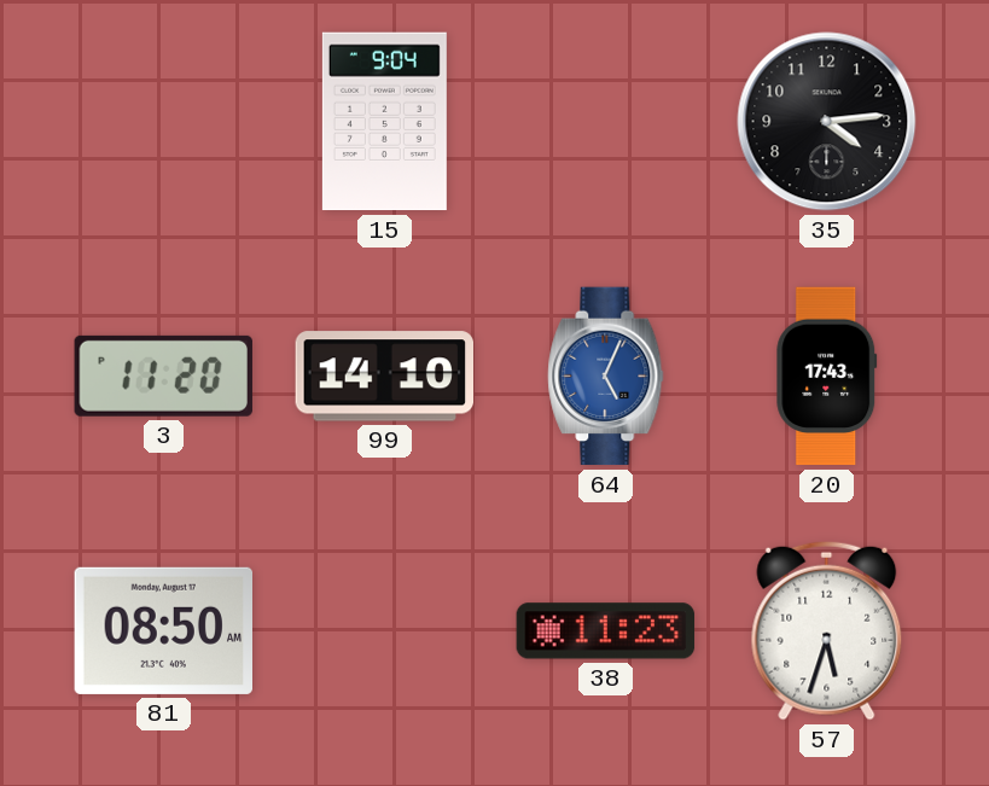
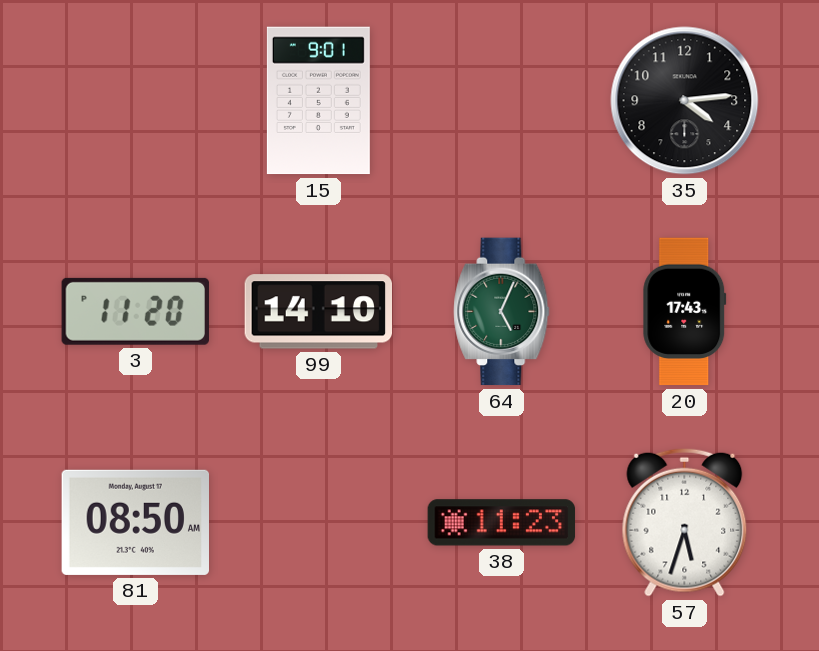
15: 9:04 -> 9:01 (318, 101)
64 dial: blue -> green (502, 312)
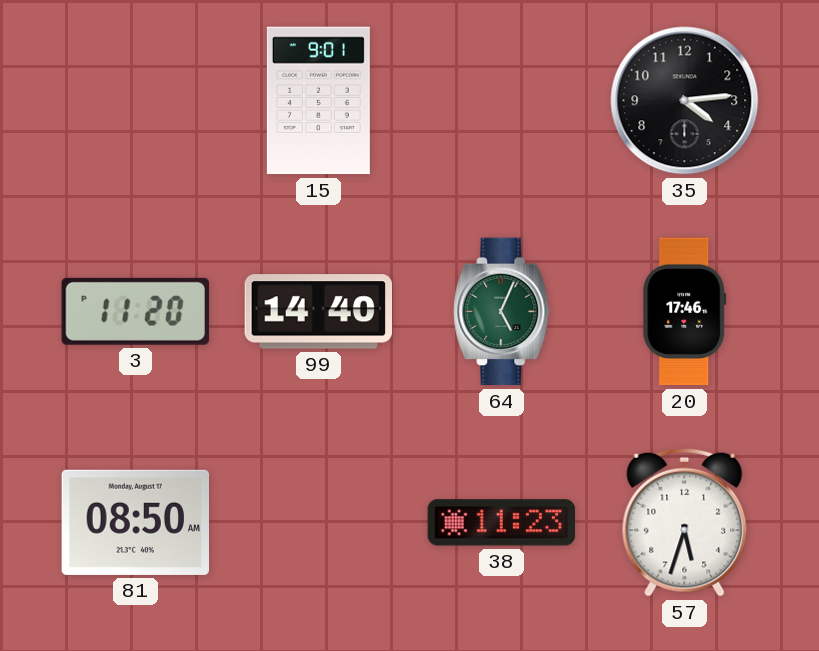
99: 14:10 -> 14:40 (318, 312)
20: 17:43 -> 17:46 (685, 312)
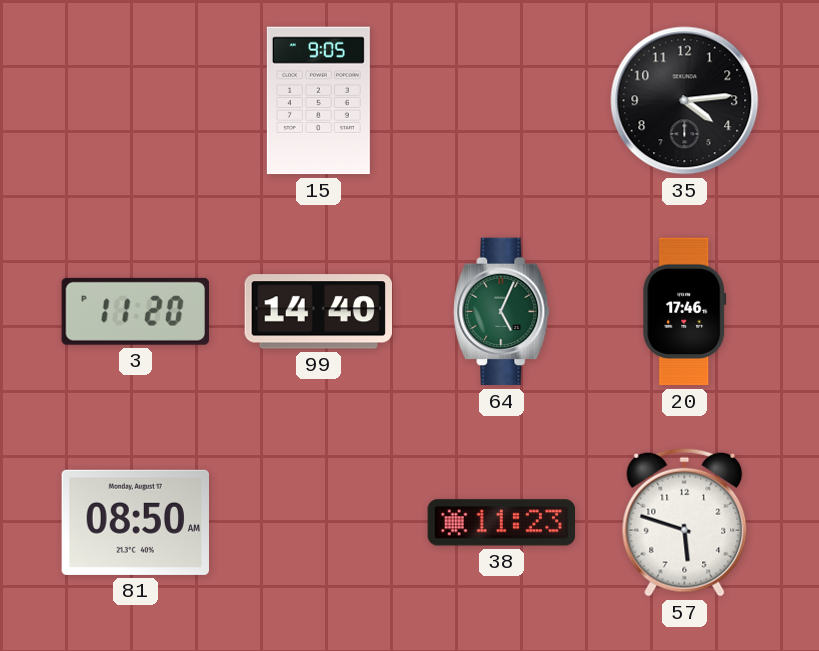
15: 9:01 -> 9:05 (318, 101)
57: 5:33 -> 5:48 (685, 522)
